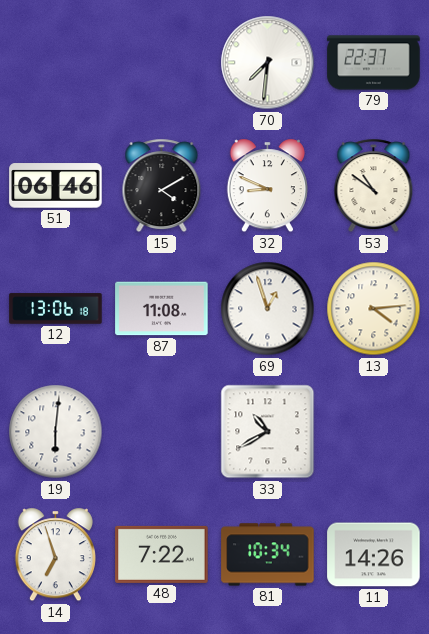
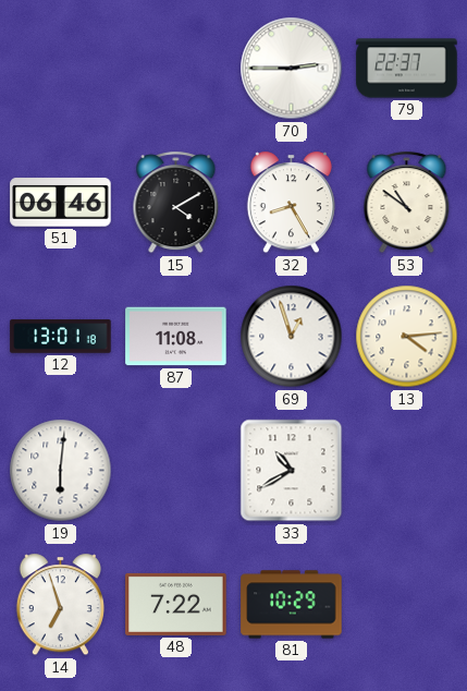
70: 7:31 -> 2:45 (292, 69)
32: 8:49 -> 8:25 (291, 203)
12: 13:06 -> 13:01 (61, 337)
81: 10:34 -> 10:29 (292, 605)
11: 14:26 -> none (374, 555)
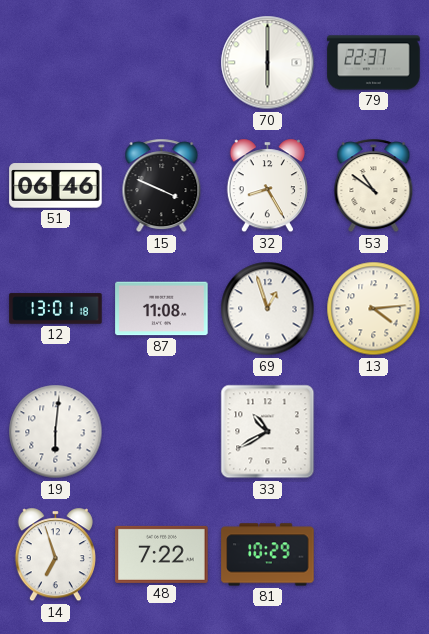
70: 2:45 -> 6:00 (268, 63)
15: 4:10 -> 3:49 (162, 186)
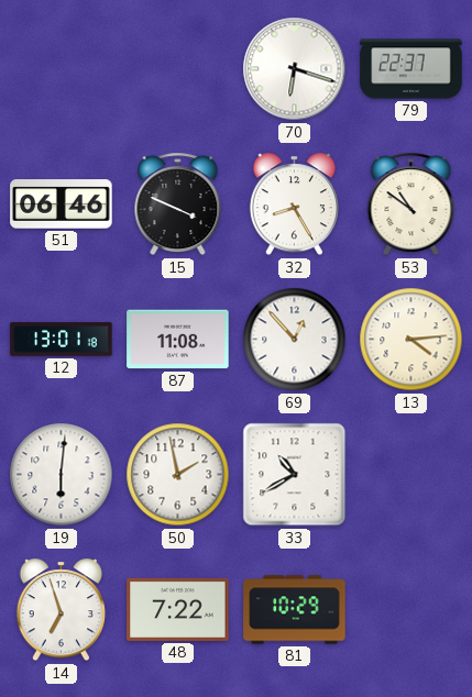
70: 6:00 -> 6:18 (295, 69)
69: 12:57 -> 12:53 (295, 340)
50: none -> 1:58 (178, 475)
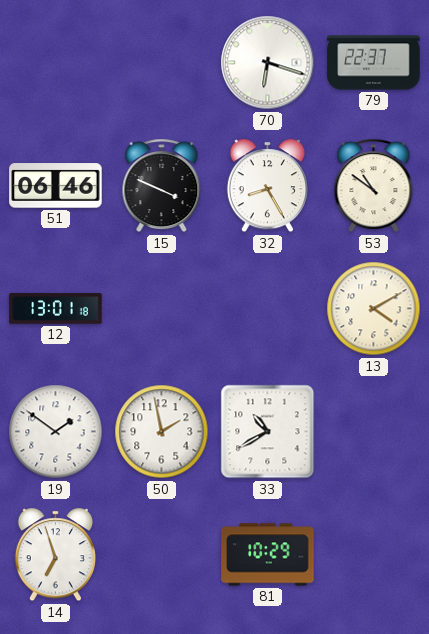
87: 11:08 -> none (178, 340)
69: 12:53 -> none (295, 340)
13: 4:14 -> 4:10 (374, 309)
19: 6:01 -> 1:51 (56, 432)
48: 7:22 -> none (178, 609)
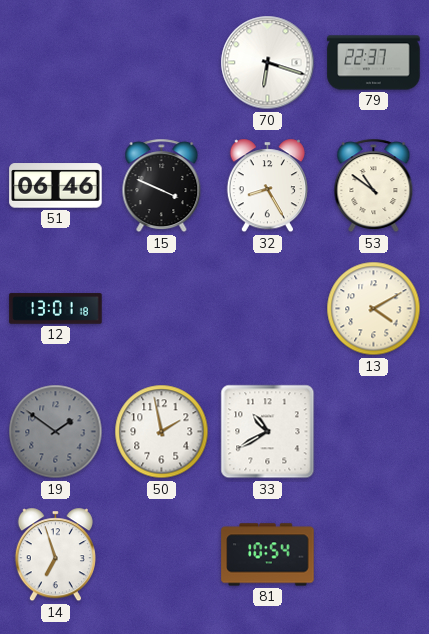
19 dial: white -> grey (56, 432)
81: 10:29 -> 10:54 (268, 555)
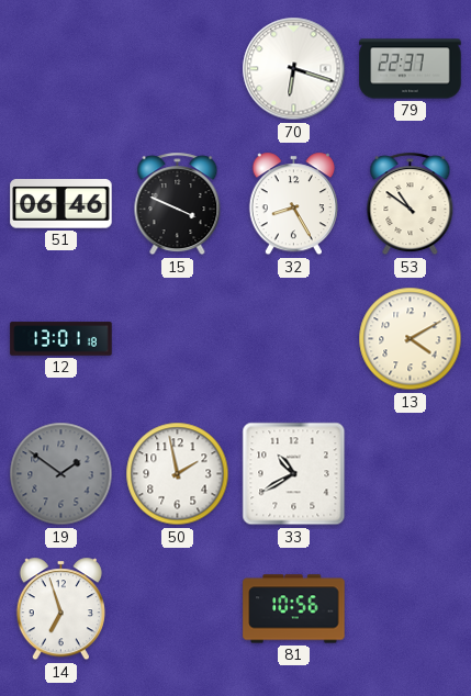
81: 10:54 -> 10:56 (294, 609)
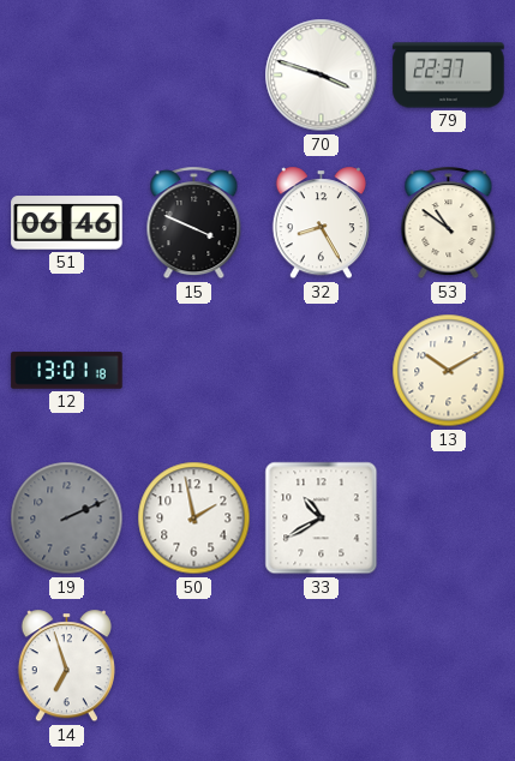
70: 6:18 -> 3:48 (322, 76)
13: 4:10 -> 10:10 (449, 371)
19: 1:51 -> 2:11 (67, 519)
81: 10:56 -> none (294, 609)
